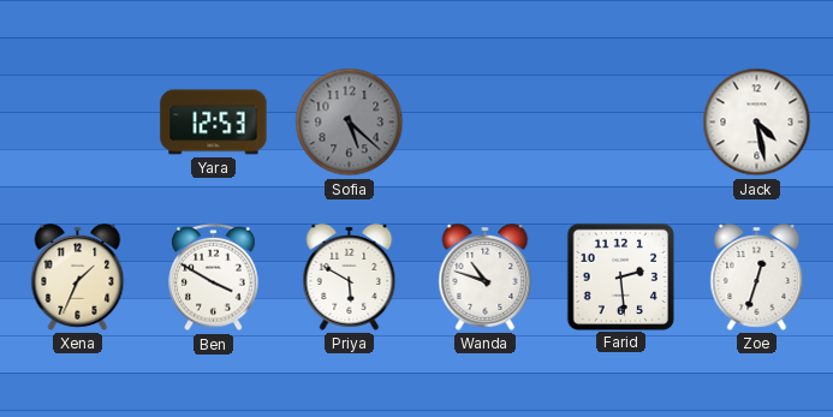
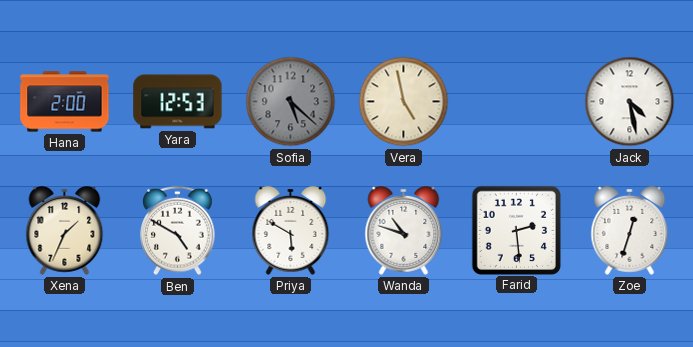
Hana: none -> 2:00 (65, 102)
Vera: none -> 4:58 (404, 102)
Ben: 3:50 -> 4:50 (178, 231)
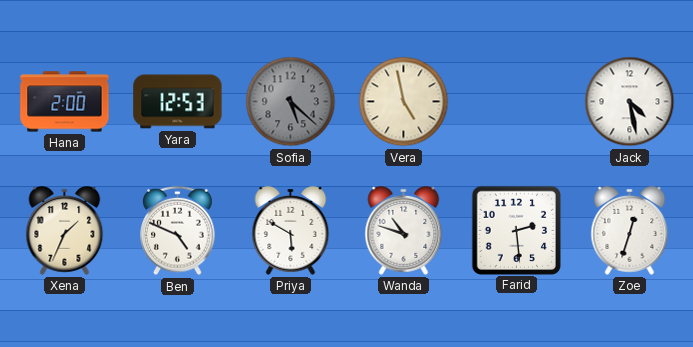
Ben: 4:50 -> 4:49 (178, 231)
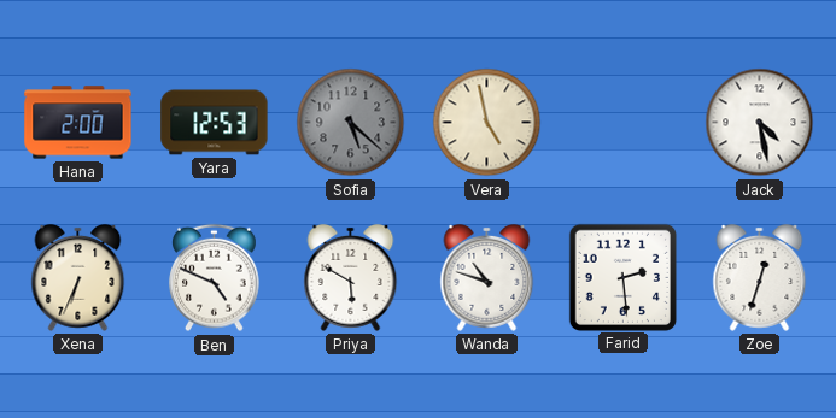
Xena: 1:34 -> 6:34 (78, 277)
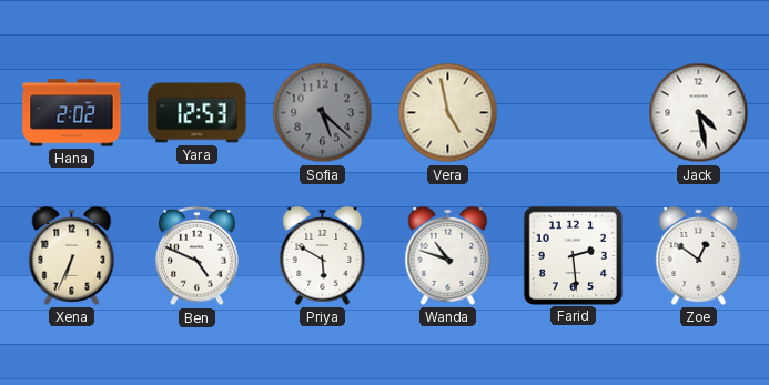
Hana: 2:00 -> 2:02 (72, 113)
Zoe: 12:33 -> 12:51 (699, 255)
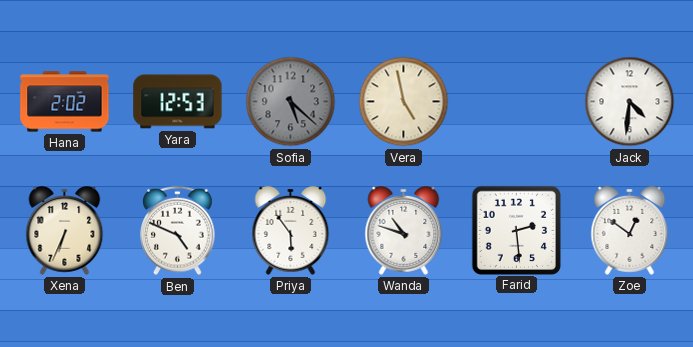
Jack: 4:28 -> 4:31 (630, 102)
Priya: 5:50 -> 5:54 (291, 230)
